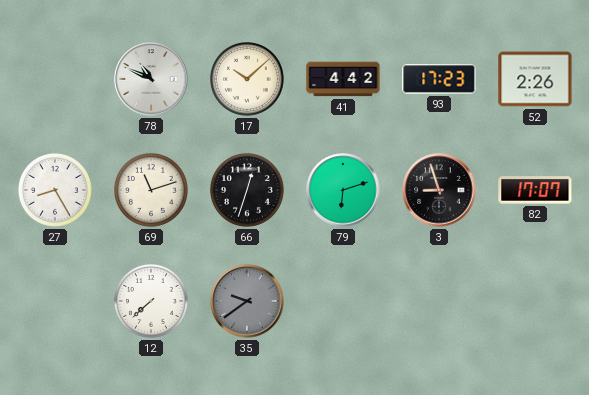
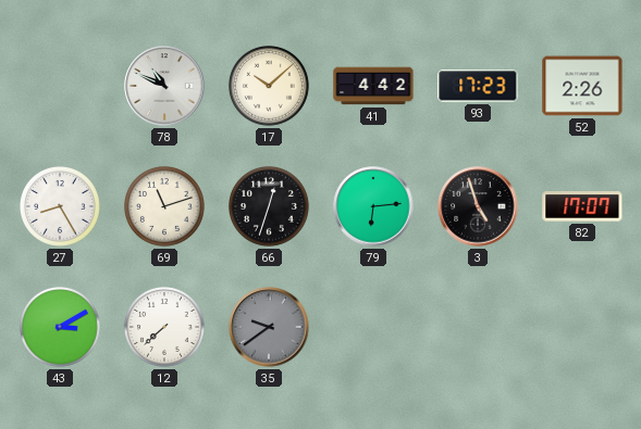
79: 6:12 -> 6:14 (373, 206)
3: 8:57 -> 4:57 (478, 206)
43: none -> 3:10 (61, 327)
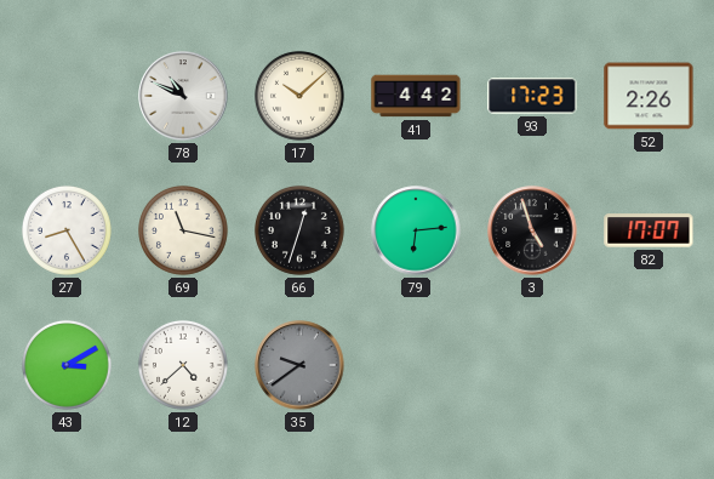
69: 11:12 -> 11:17 (184, 230)
12: 7:38 -> 4:38 (184, 365)
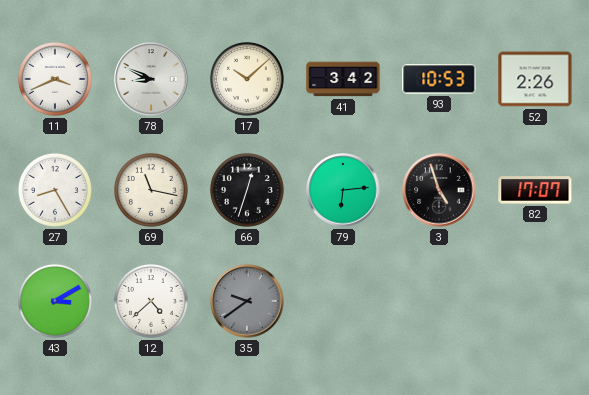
11: none -> 3:41 (56, 79)
78: 10:49 -> 8:49 (151, 79)
41: 4:42 -> 3:42 (343, 79)
93: 17:23 -> 10:53 (439, 79)
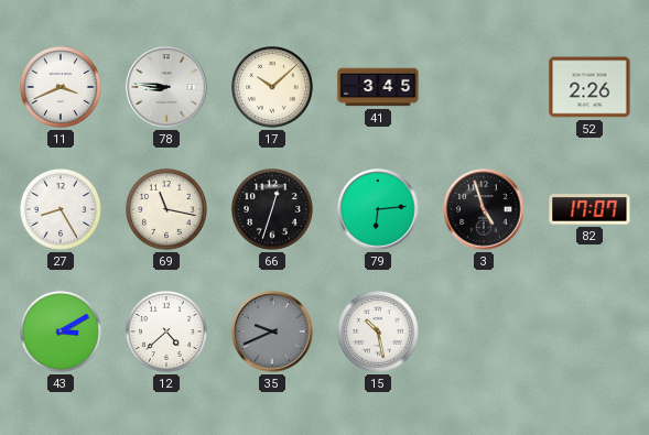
78: 8:49 -> 8:46 (166, 87)
41: 3:42 -> 3:45 (378, 87)
93: 10:53 -> none (439, 79)
35: 9:39 -> 9:41 (272, 331)
15: none -> 10:28 (379, 331)
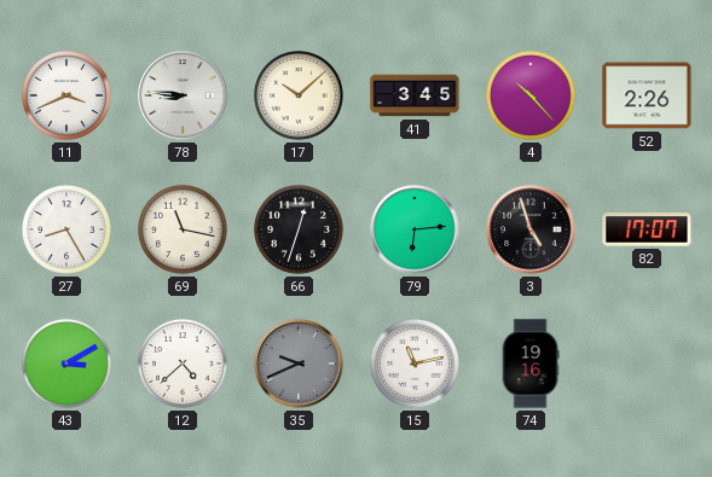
4: none -> 10:23 (532, 95)
15: 10:28 -> 11:13 (416, 363)
74: none -> 19:16 (531, 363)
